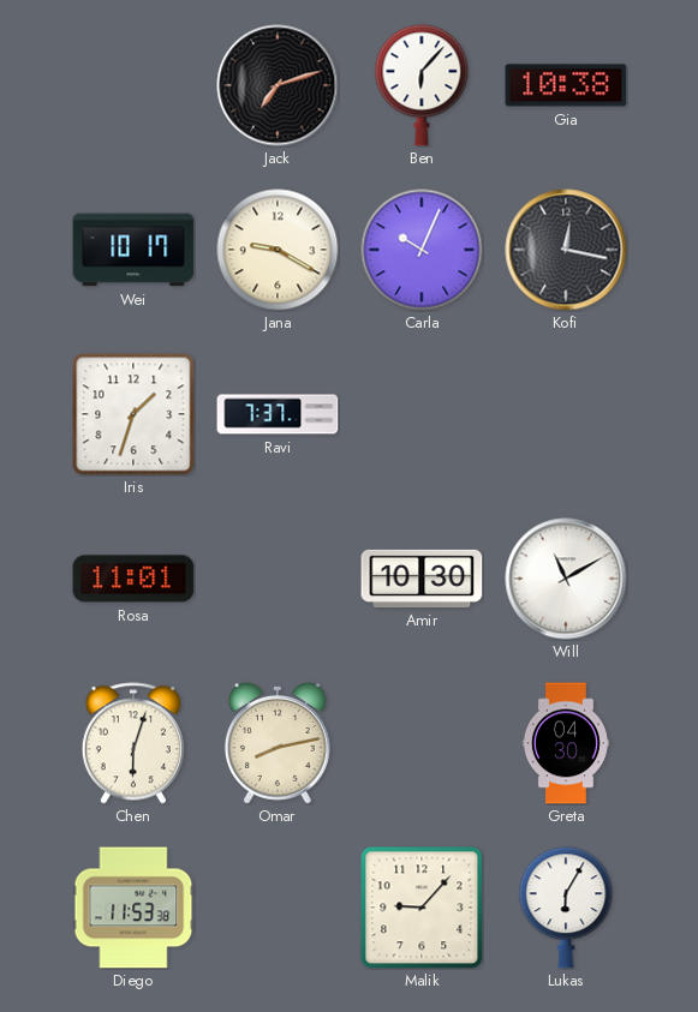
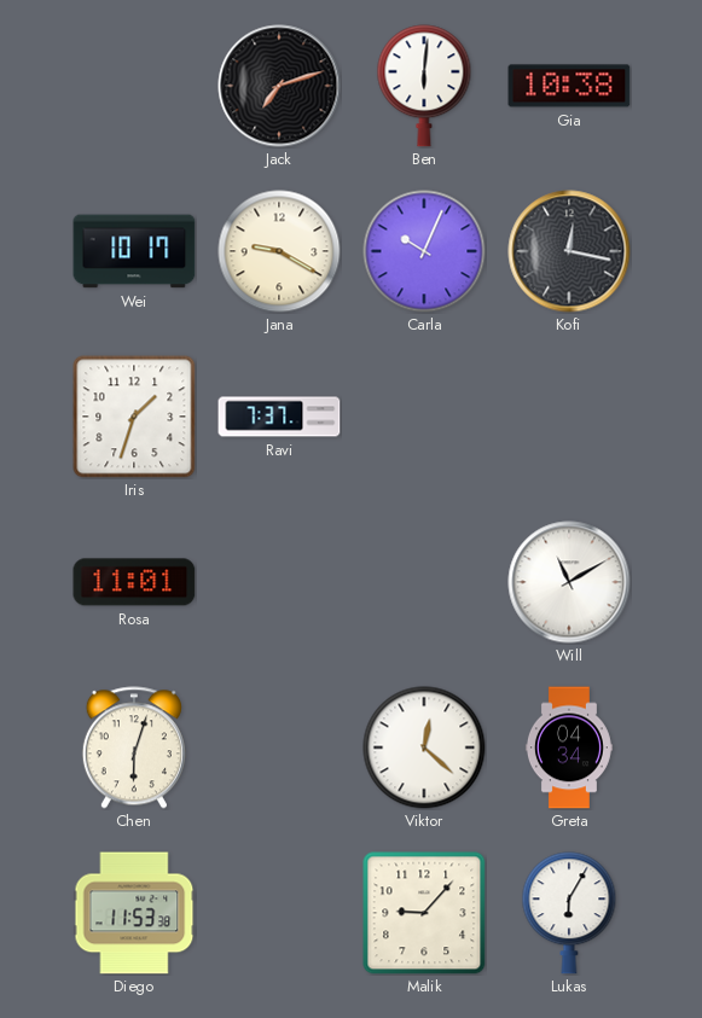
Ben: 6:07 -> 6:01 (424, 86)
Amir: 10:30 -> none (422, 579)
Omar: 8:13 -> none (278, 743)
Viktor: none -> 12:22 (424, 747)
Greta: 04:30 -> 04:34 (569, 747)
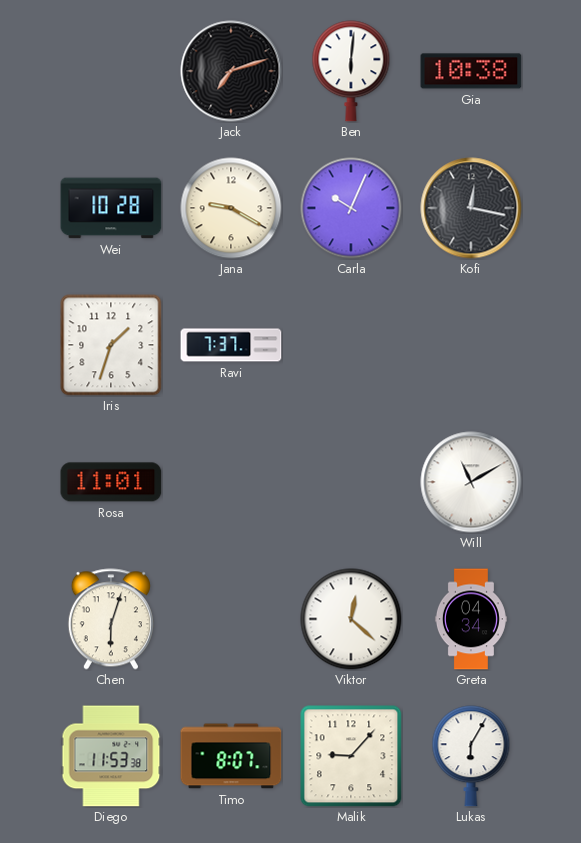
Wei: 10:17 -> 10:28 (111, 208)
Timo: none -> 8:07 (231, 756)
